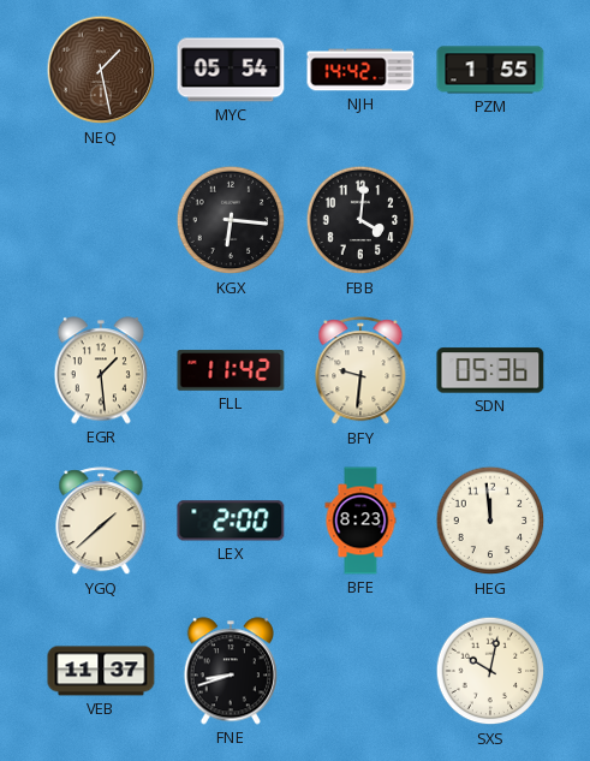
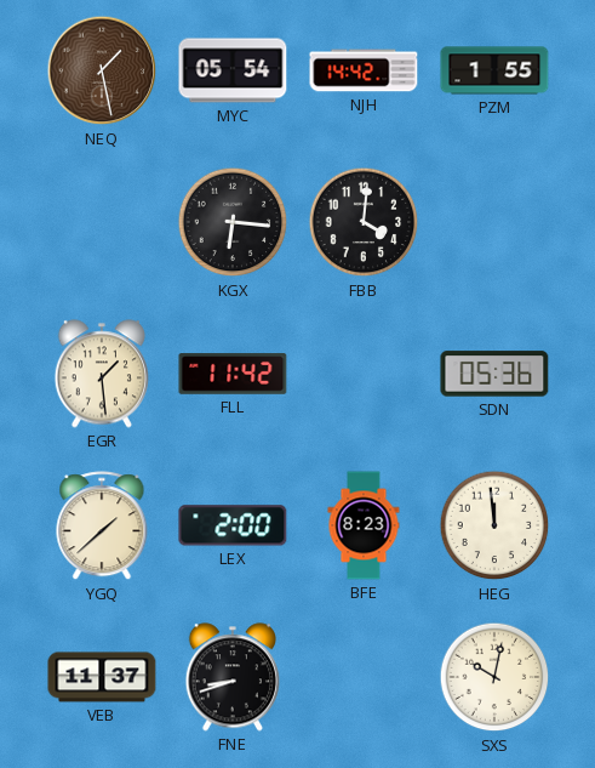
BFY: 9:31 -> none (360, 371)
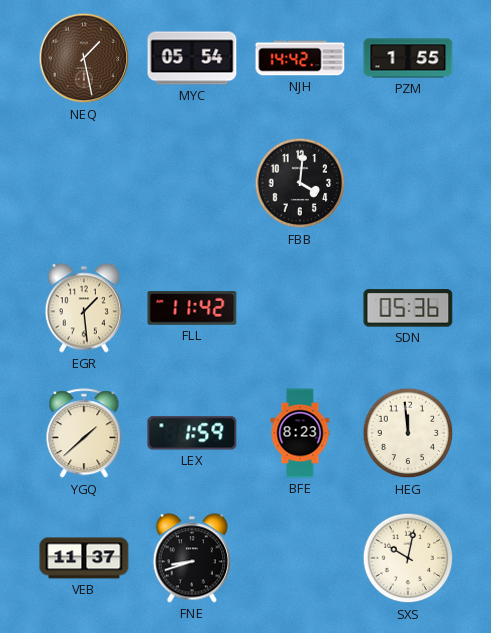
KGX: 6:16 -> none (233, 222)
LEX: 2:00 -> 1:59 (192, 433)
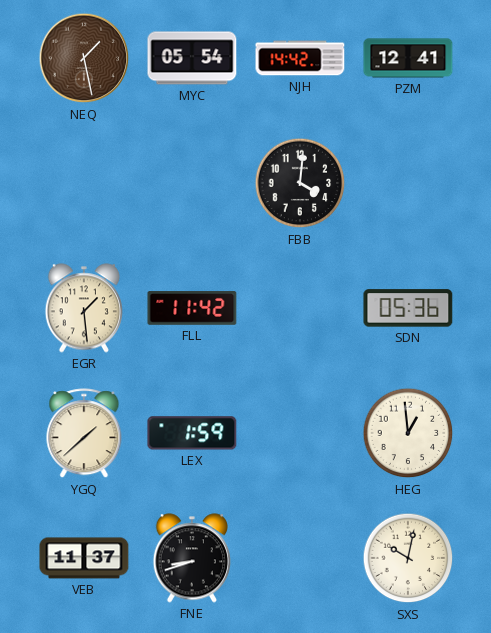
PZM: 1:55 -> 12:41 (408, 58)
BFE: 8:23 -> none (300, 433)
HEG: 11:59 -> 12:59 (408, 433)
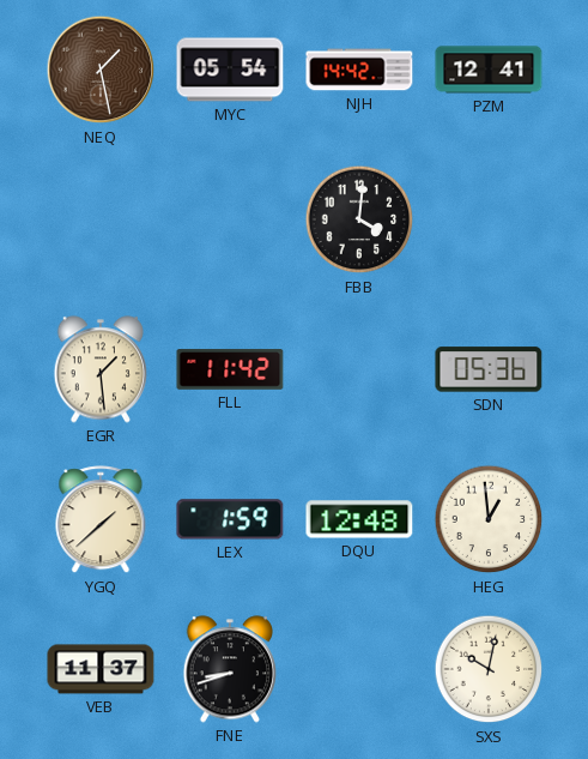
DQU: none -> 12:48 (359, 519)
